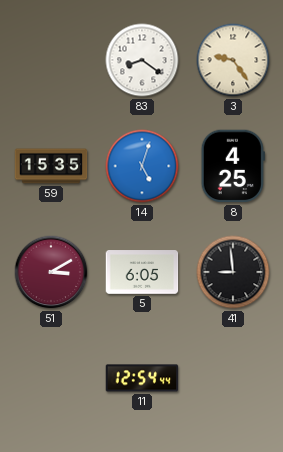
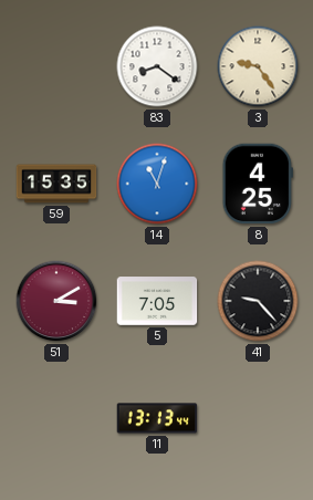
14: 5:03 -> 11:03 (157, 184)
5: 6:05 -> 7:05 (157, 301)
41: 8:59 -> 9:23 (258, 301)
11: 12:54 -> 13:13 (157, 418)
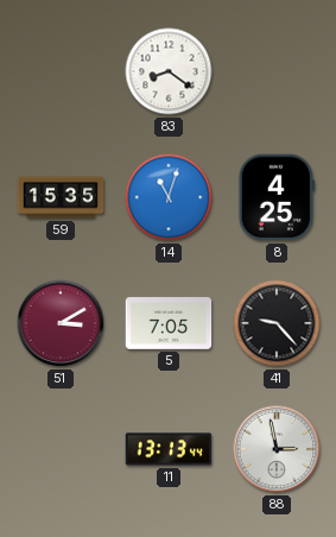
3: 9:24 -> none (258, 66)
88: none -> 2:58 (277, 449)
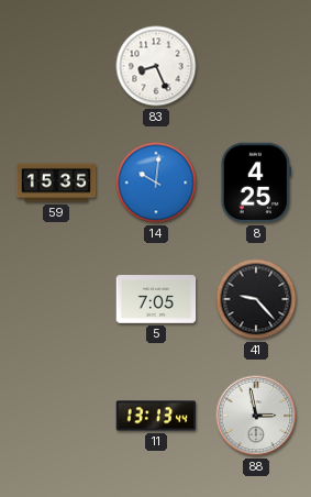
83: 8:21 -> 8:26 (156, 66)
14: 11:03 -> 10:01 (156, 183)
51: 3:10 -> none (61, 323)
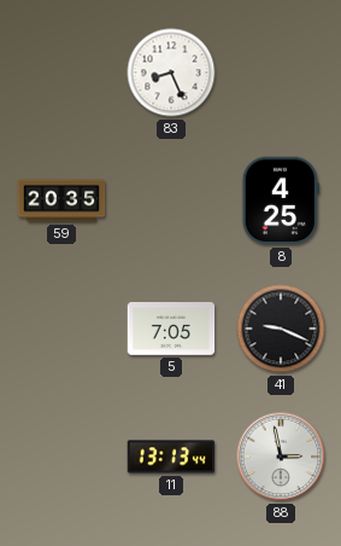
59: 15:35 -> 20:35 (61, 201)
14: 10:01 -> none (156, 183)
41: 9:23 -> 9:19 (281, 329)
